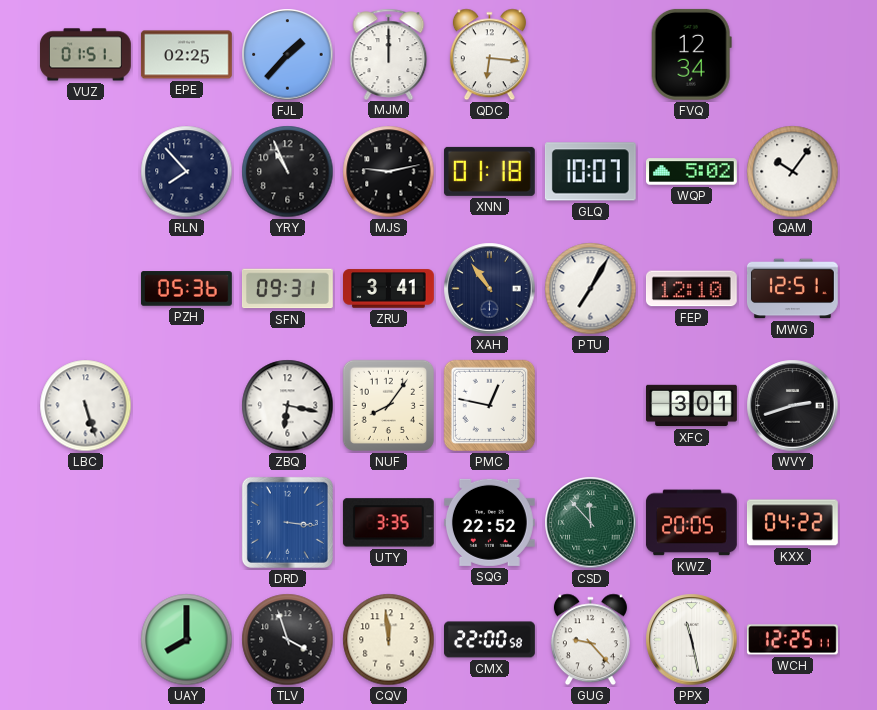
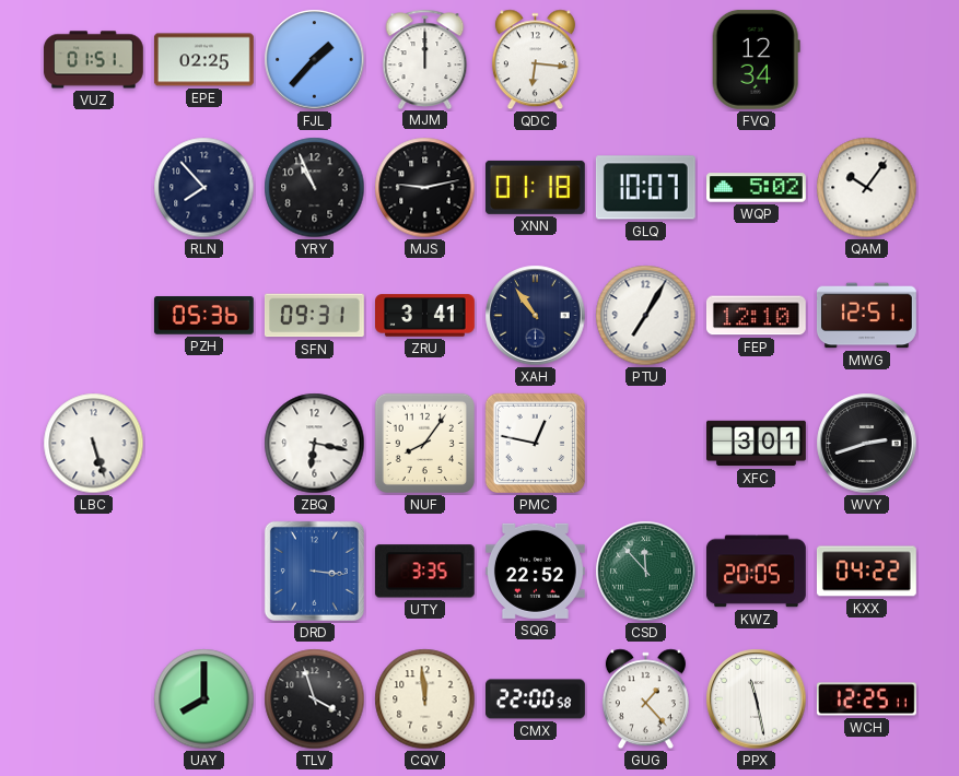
GUG: 9:23 -> 1:23 (645, 699)
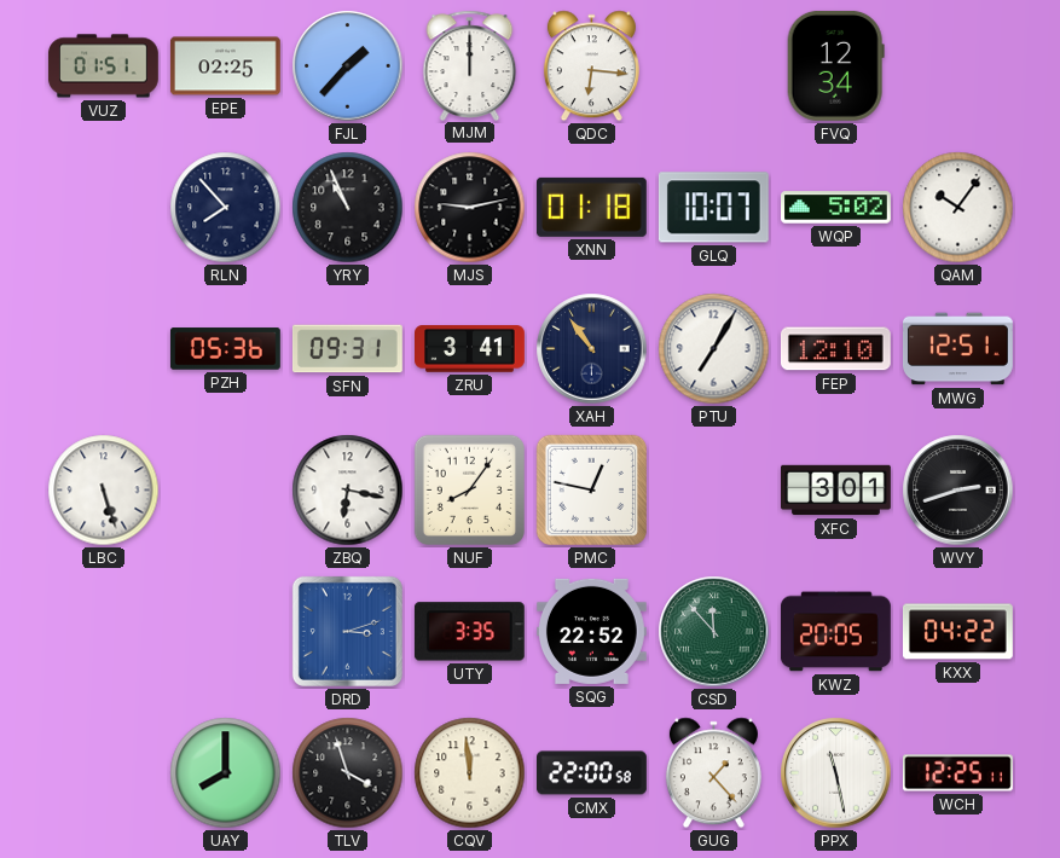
DRD: 3:16 -> 3:12 (347, 631)
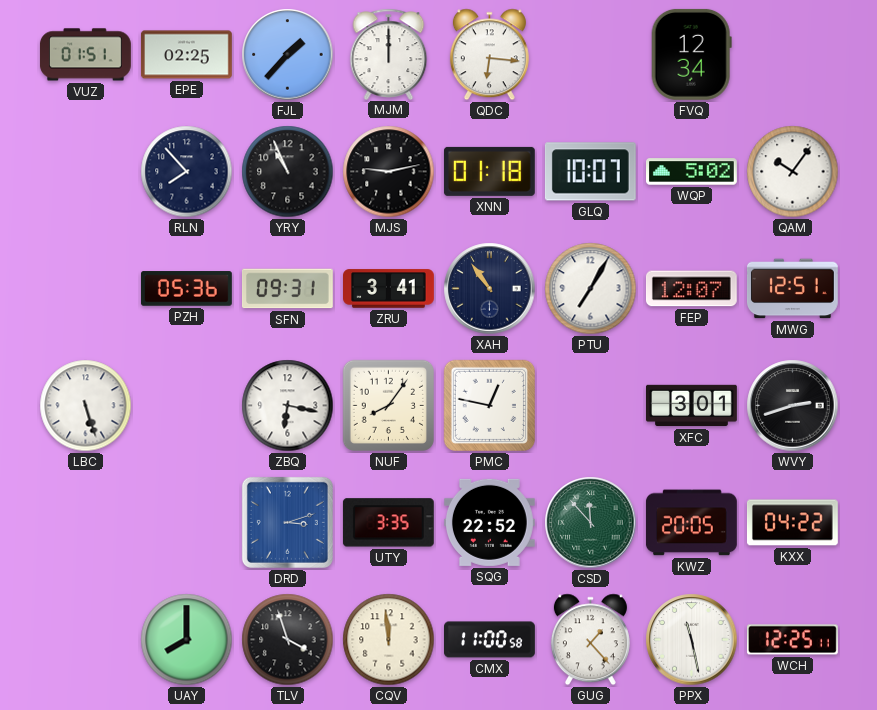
FEP: 12:10 -> 12:07 (691, 289)
CMX: 22:00 -> 11:00 (490, 640)
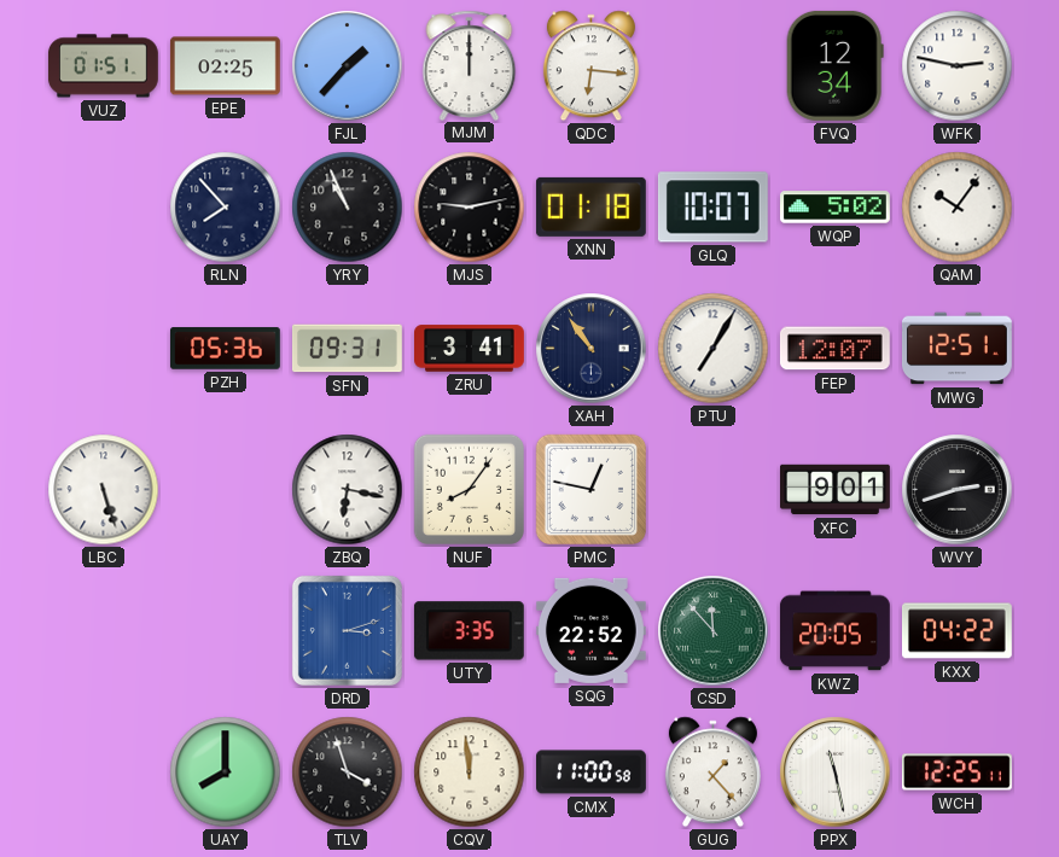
WFK: none -> 2:47 (958, 66)
XFC: 3:01 -> 9:01 (836, 490)
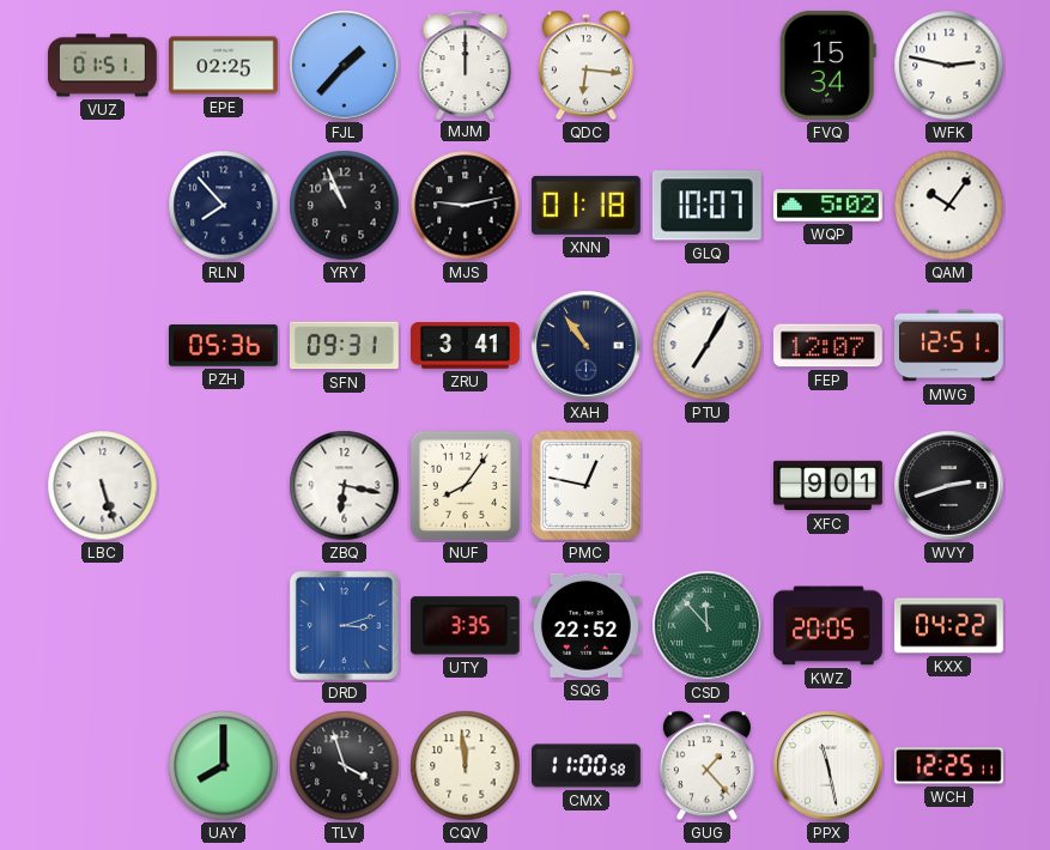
FVQ: 12:34 -> 15:34 (827, 65)
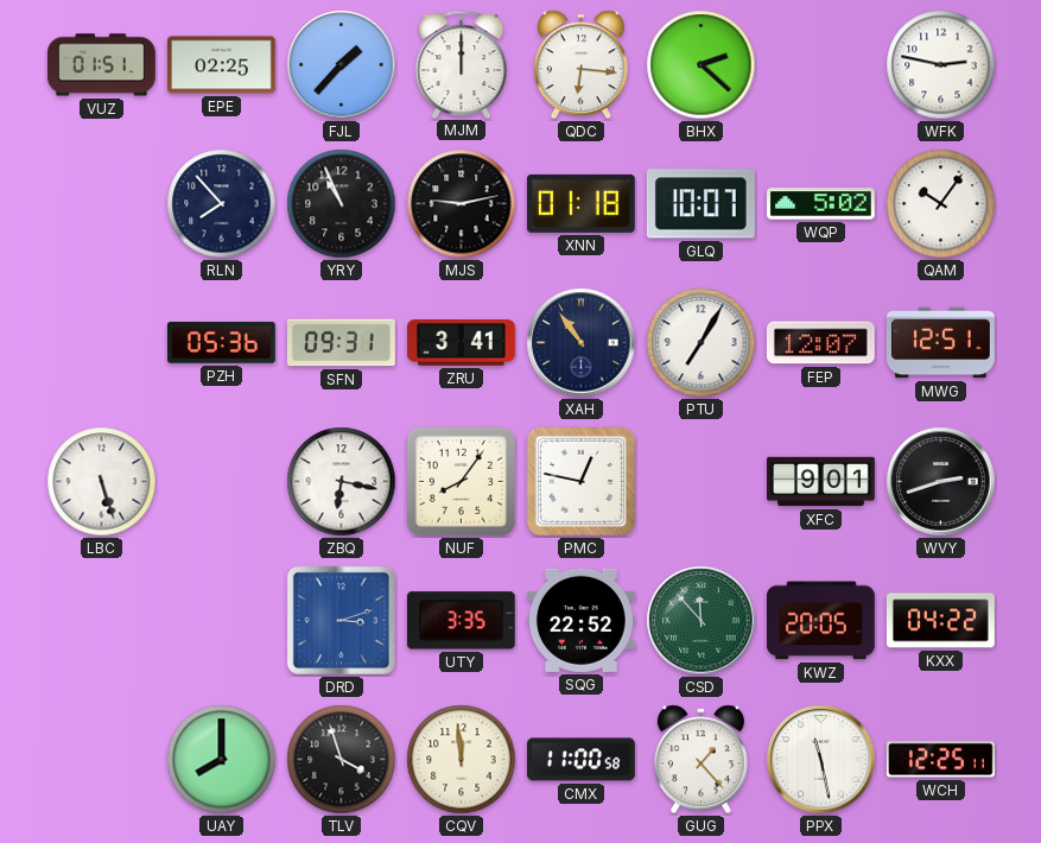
BHX: none -> 2:22 (702, 65)
FVQ: 15:34 -> none (827, 65)
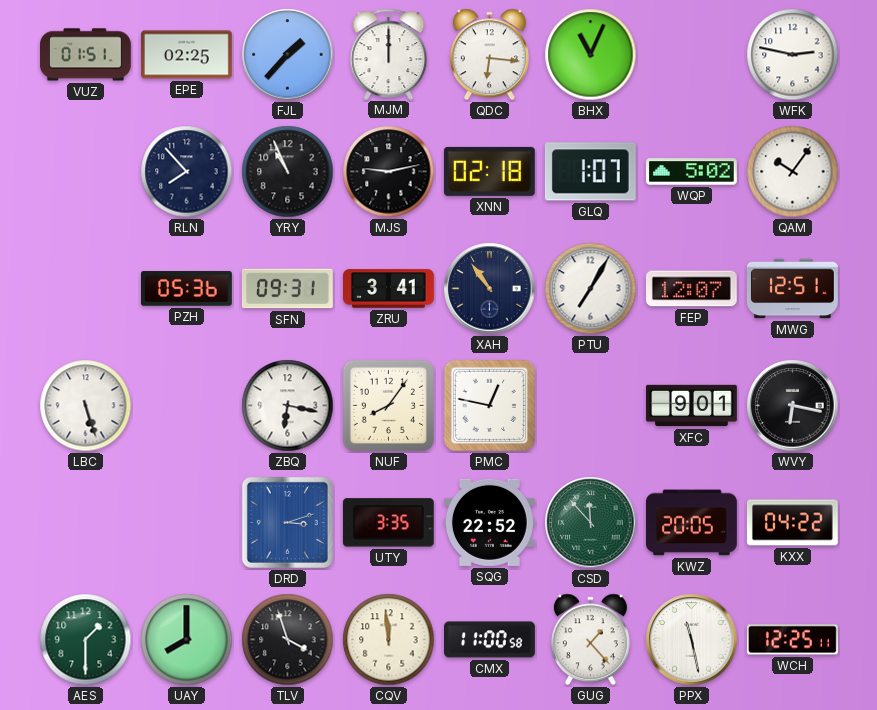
BHX: 2:22 -> 11:04 (591, 55)
XNN: 01:18 -> 02:18 (489, 171)
GLQ: 10:07 -> 1:07 (590, 172)
WVY: 2:42 -> 6:17 (793, 406)
AES: none -> 1:30 (86, 640)
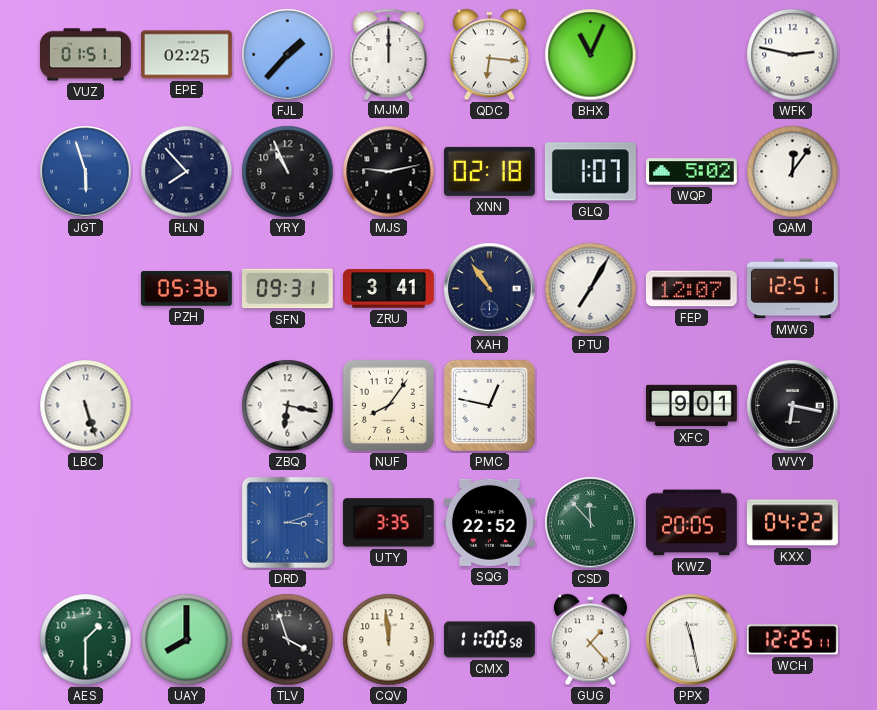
JGT: none -> 5:57 (86, 172)
QAM: 10:06 -> 12:06 (793, 172)
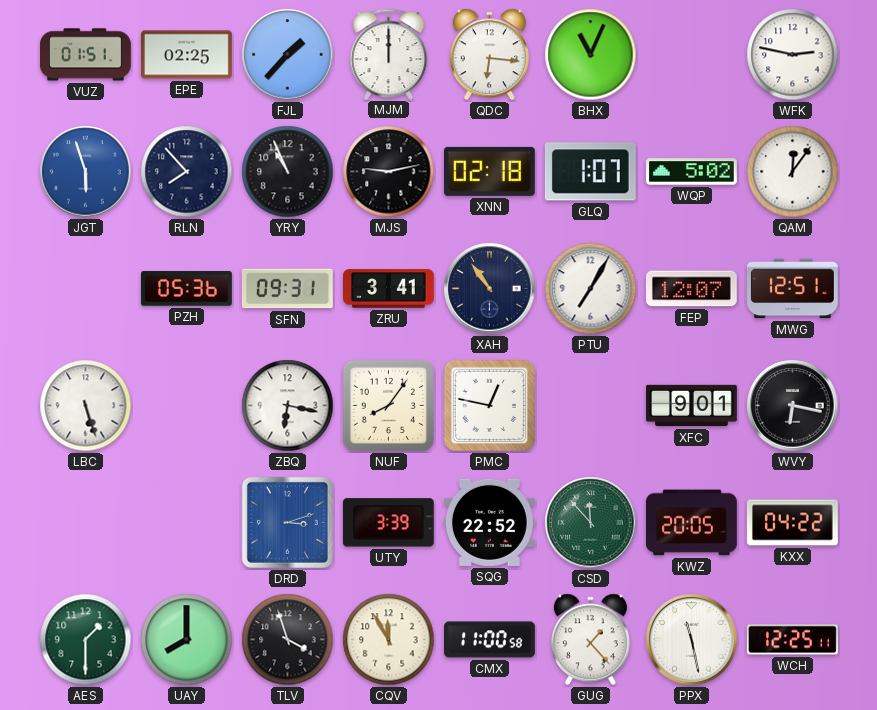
UTY: 3:35 -> 3:39 (388, 523)
CQV: 11:59 -> 11:55 (389, 640)
